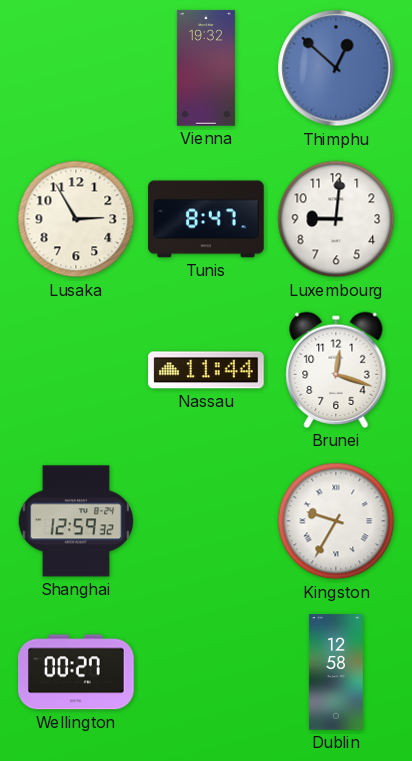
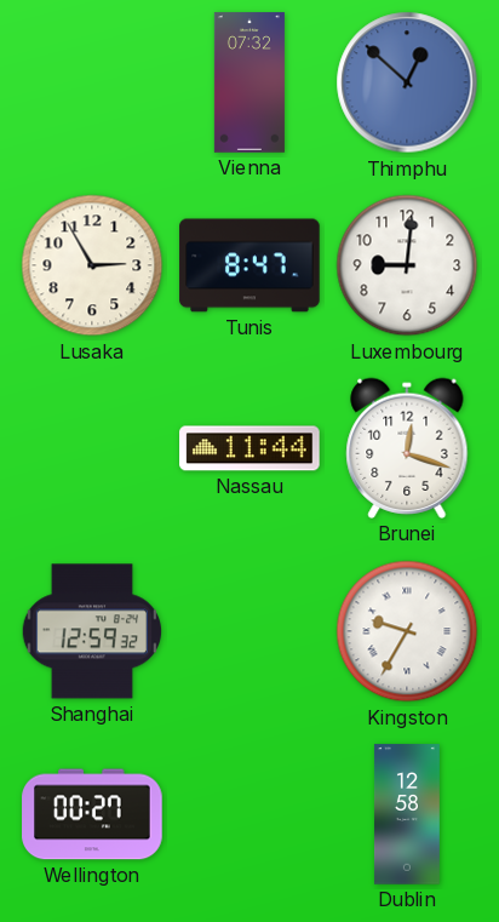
Vienna: 19:32 -> 07:32 (249, 82)
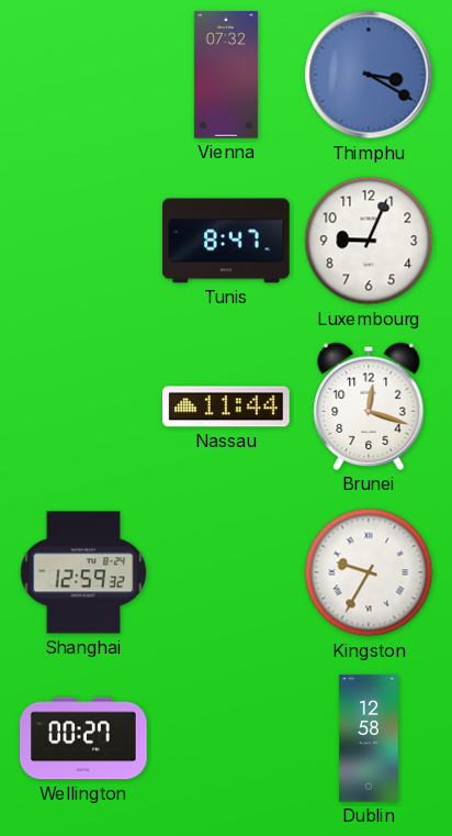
Thimphu: 12:52 -> 3:20 (369, 75)
Lusaka: 2:55 -> none (92, 265)
Luxembourg: 9:01 -> 9:04 (369, 241)
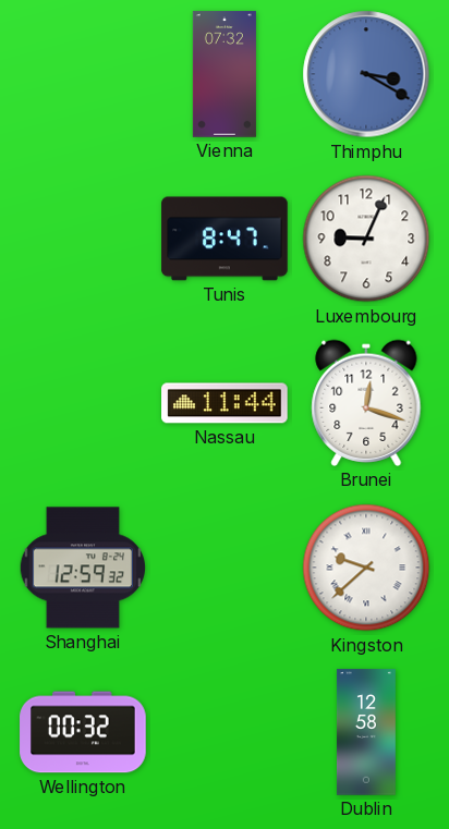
Kingston: 9:35 -> 9:38 (366, 568)
Wellington: 00:27 -> 00:32 (83, 732)
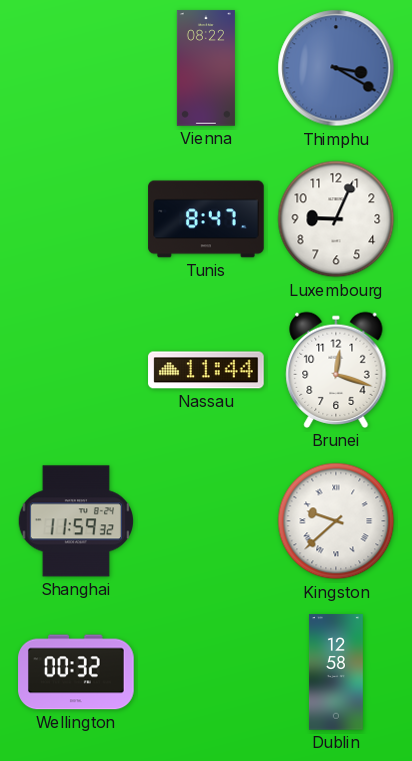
Vienna: 07:32 -> 08:22 (206, 68)
Shanghai: 12:59 -> 11:59 (75, 521)
